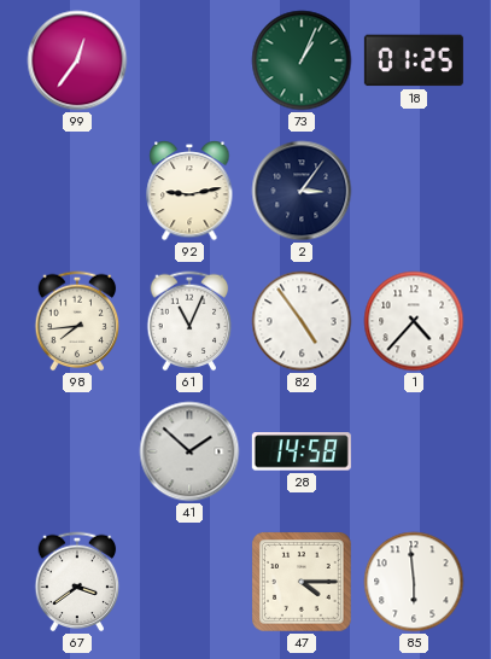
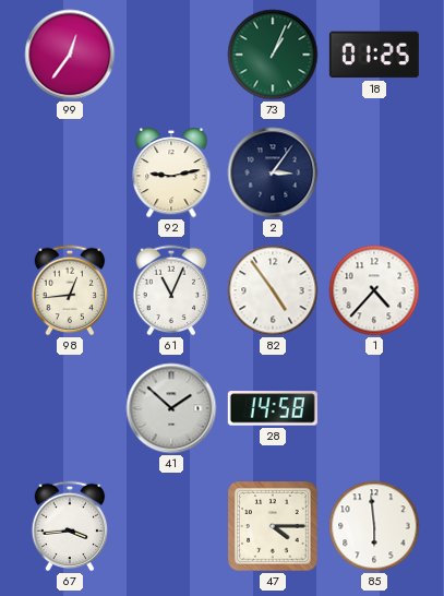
98: 7:44 -> 12:44 (70, 290)
67: 3:39 -> 3:44 (70, 526)
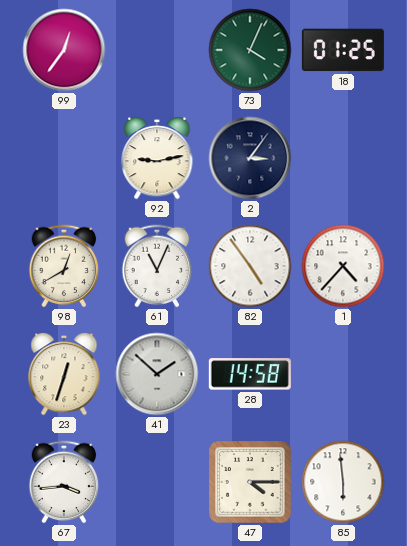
73: 1:04 -> 4:04 (250, 50)
98: 12:44 -> 12:40 (64, 266)
23: none -> 12:33 (64, 374)
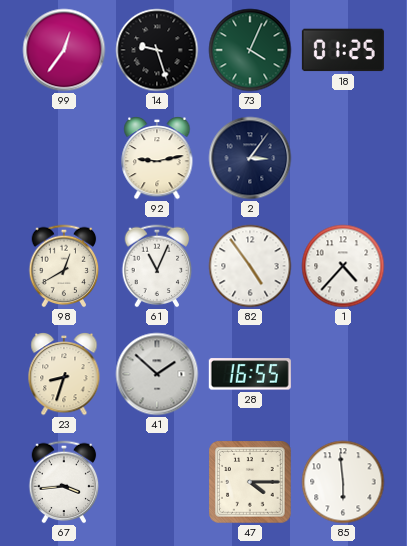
14: none -> 9:27 (157, 50)
23: 12:33 -> 8:33 (64, 374)
28: 14:58 -> 16:55 (250, 374)
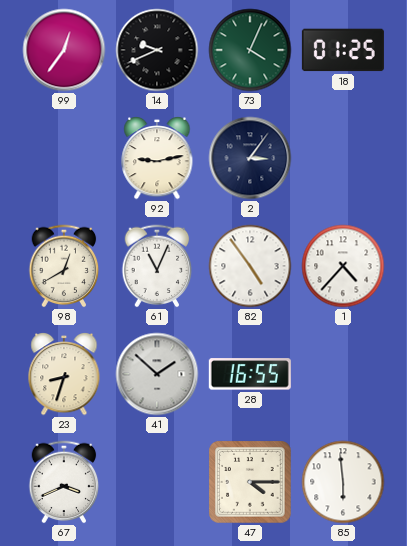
14: 9:27 -> 9:41 (157, 50)
67: 3:44 -> 3:41 (64, 482)
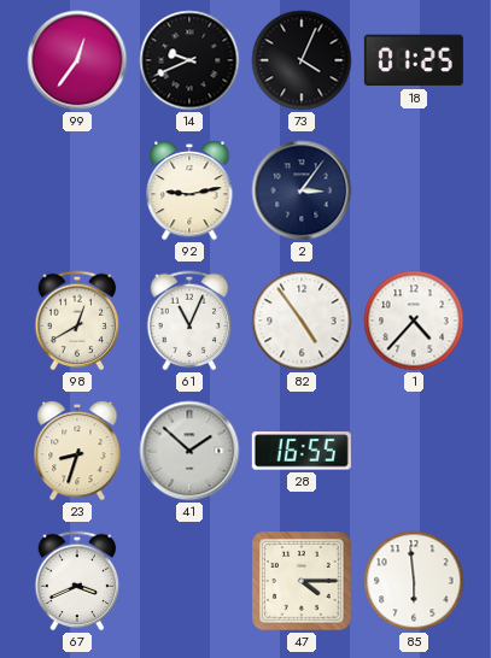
73 dial: green -> black (302, 60)
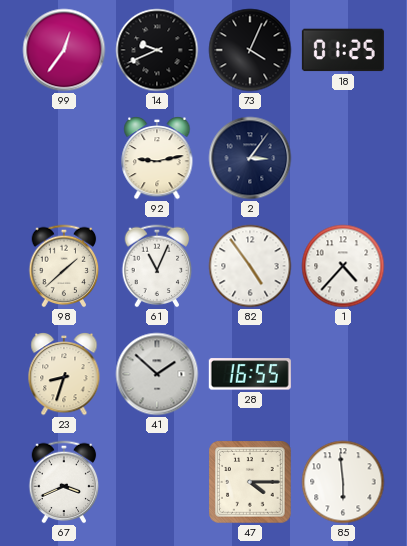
98: 12:40 -> 1:38 (64, 266)
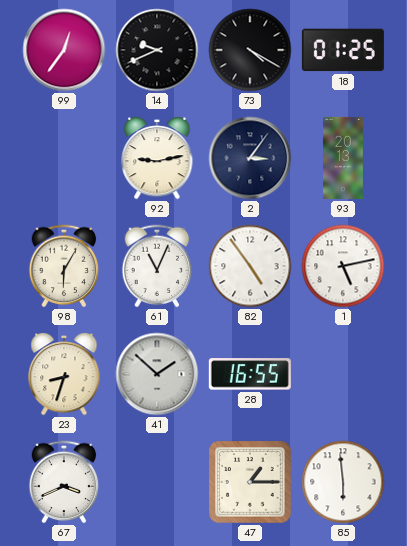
73: 4:04 -> 4:20 (250, 50)
93: none -> 20:13 (344, 158)
98: 1:38 -> 6:05 (64, 266)
1: 4:37 -> 5:13 (343, 266)
47: 4:15 -> 1:15 (251, 483)
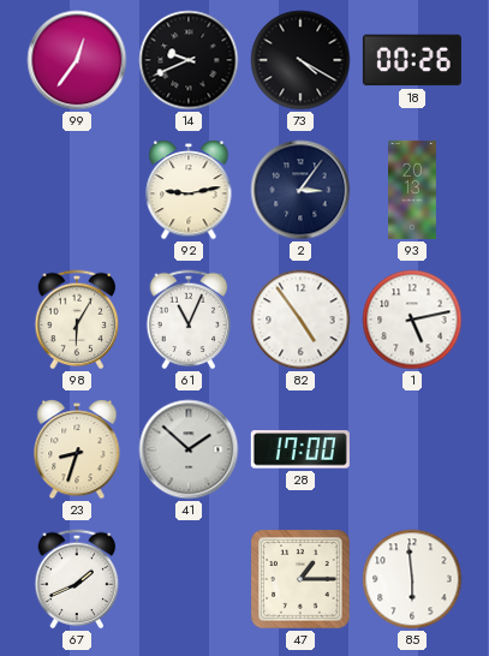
18: 01:25 -> 00:26 (412, 60)
28: 16:55 -> 17:00 (300, 449)
67: 3:41 -> 1:41 (77, 579)
